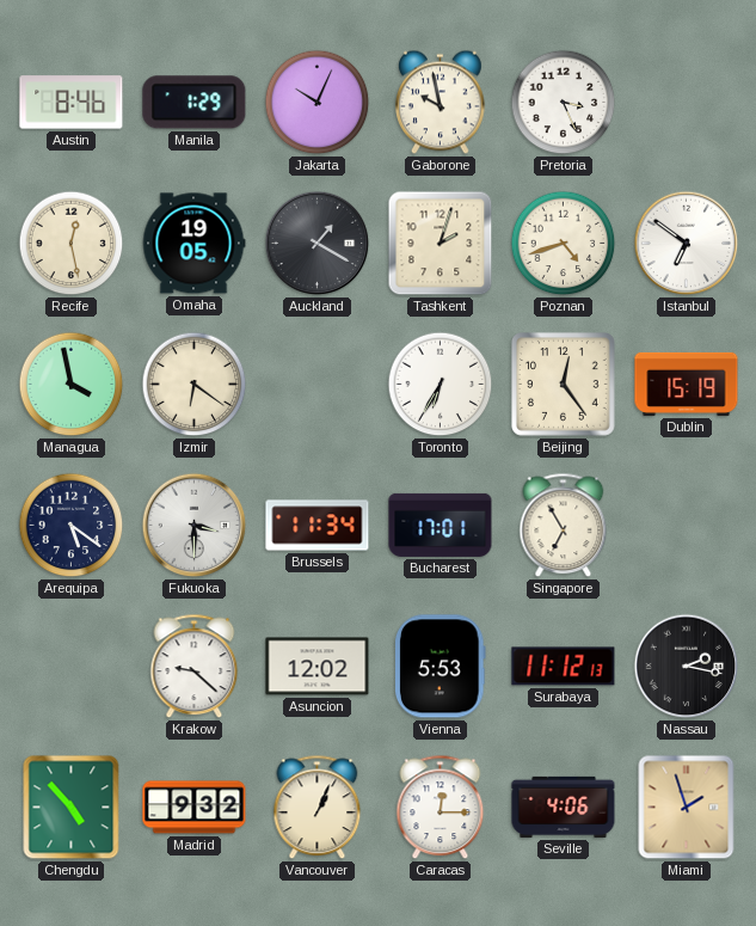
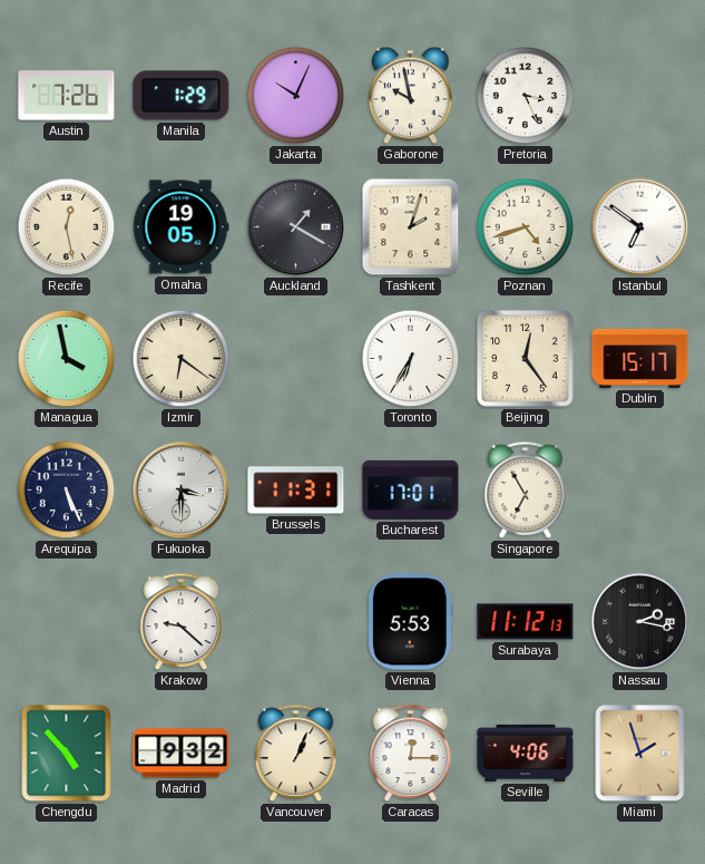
Austin: 8:46 -> 7:26 (67, 96)
Dublin: 15:19 -> 15:17 (640, 358)
Arequipa: 5:21 -> 5:26 (67, 491)
Brussels: 11:34 -> 11:31 (296, 491)
Asuncion: 12:02 -> none (318, 667)
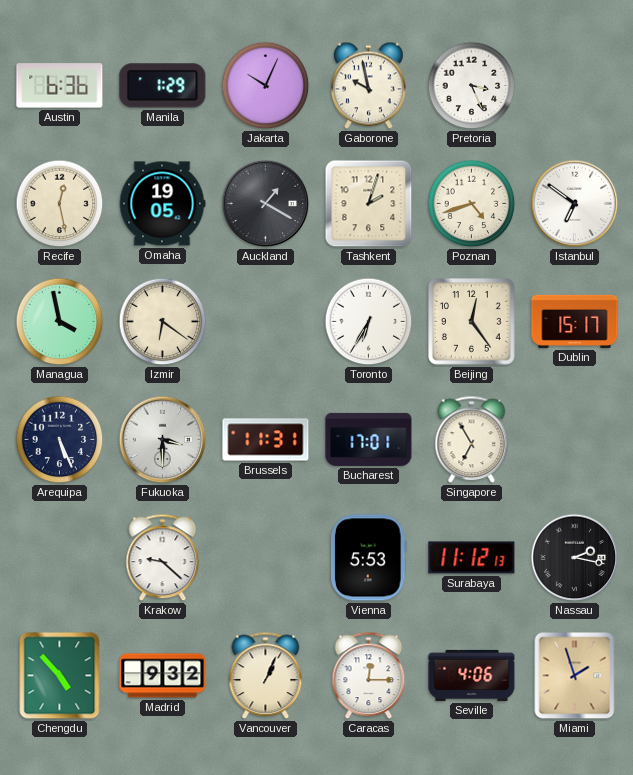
Austin: 7:26 -> 6:36 (60, 86)
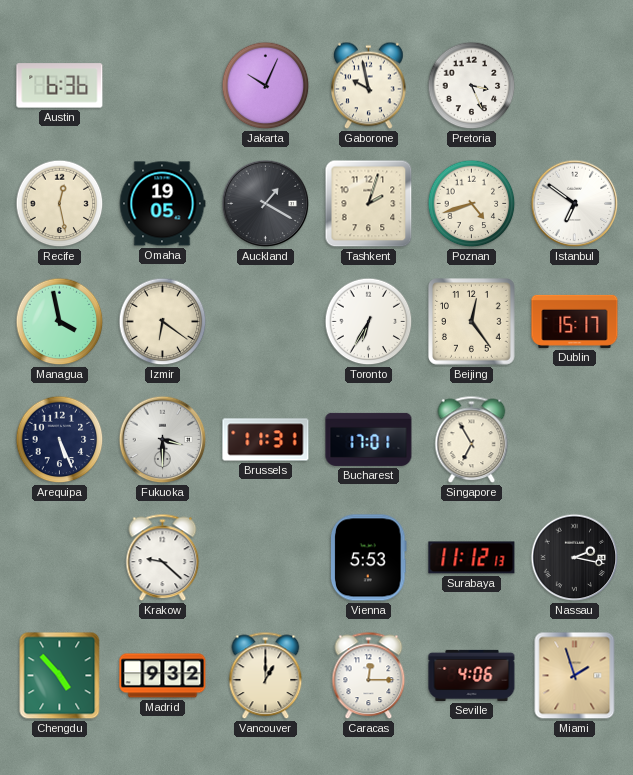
Manila: 1:29 -> none (163, 86)
Vancouver: 1:04 -> 1:00 (266, 676)
